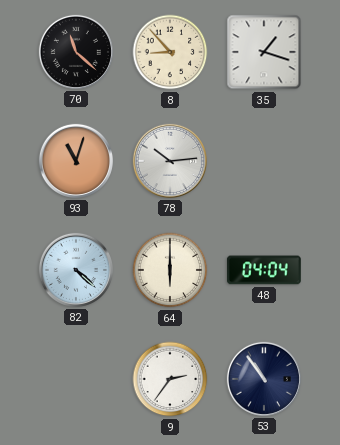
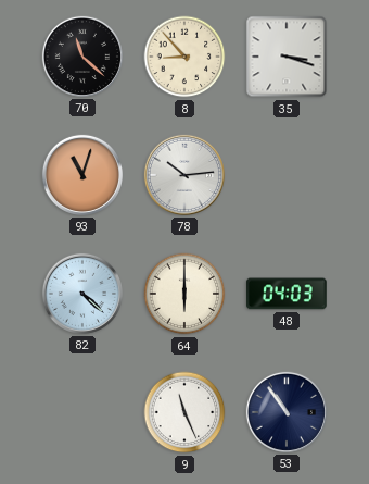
35: 1:18 -> 3:18 (287, 57)
48: 04:04 -> 04:03 (287, 294)
9: 2:36 -> 11:26 (184, 412)
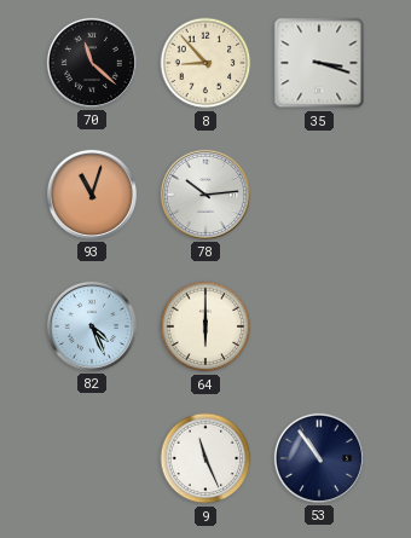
82: 4:22 -> 4:26 (92, 326)
48: 04:03 -> none (287, 294)
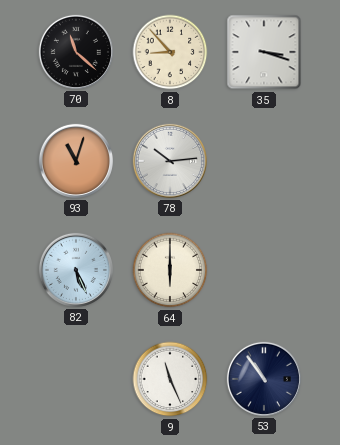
82: 4:26 -> 5:26 (76, 270)
